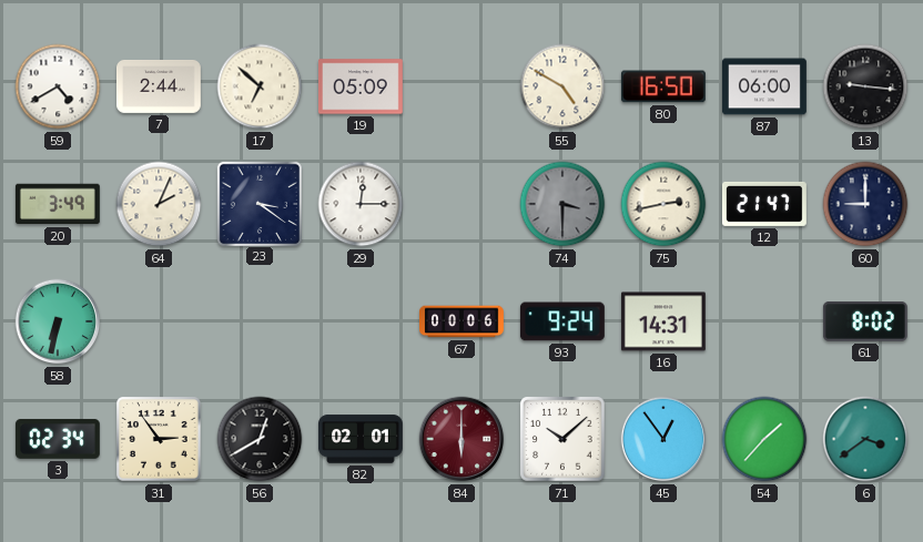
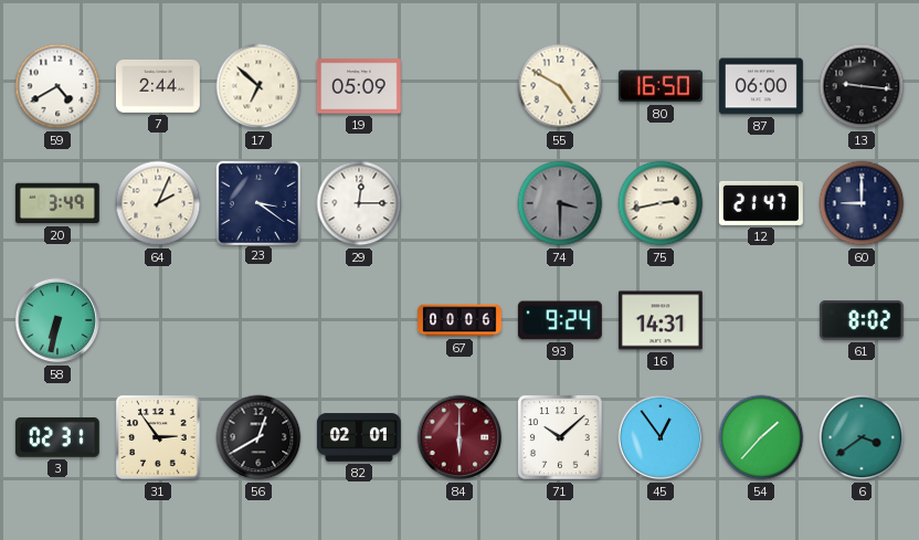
3: 02:34 -> 02:31 (57, 437)
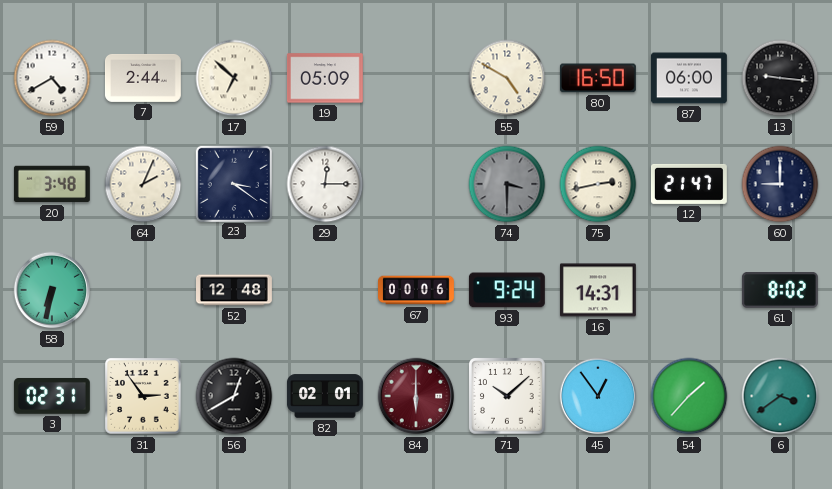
20: 3:49 -> 3:48 (52, 184)
52: none -> 12:48 (235, 290)
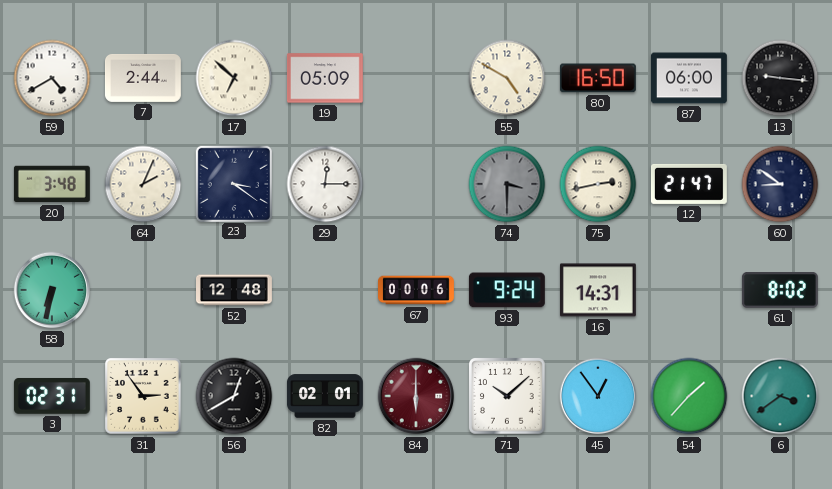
60: 9:00 -> 8:51 (780, 184)
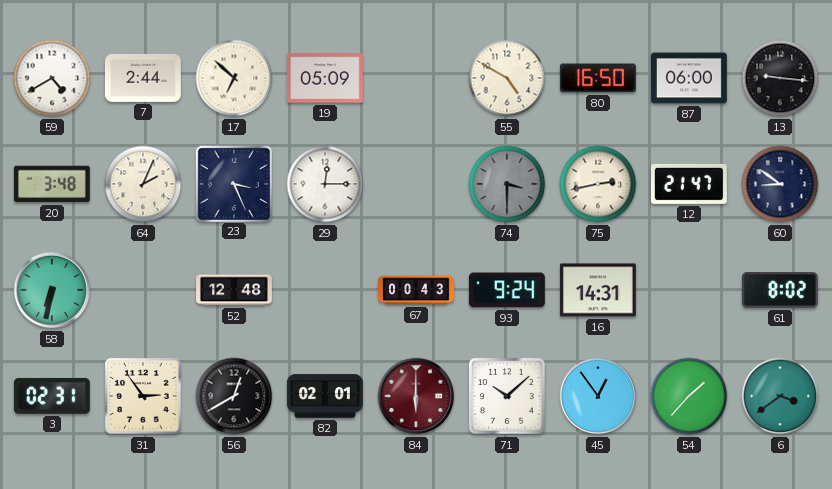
23: 3:21 -> 3:26 (233, 183)
67: 00:06 -> 00:43 (417, 290)
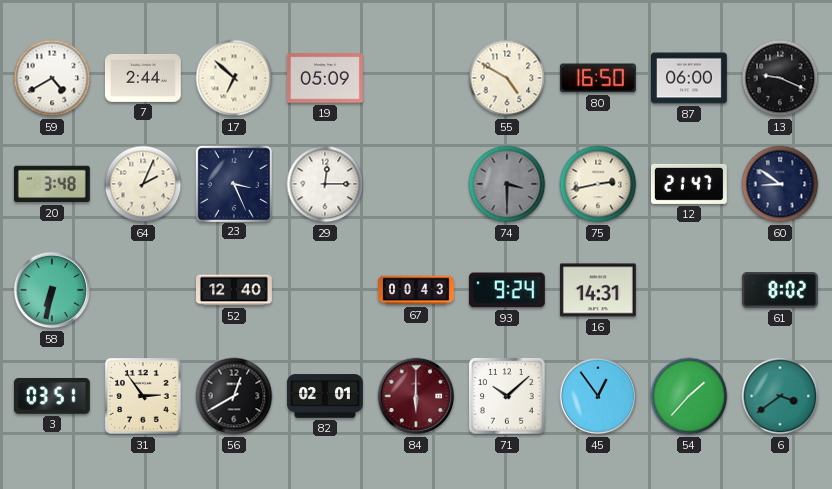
13: 9:16 -> 9:19 (780, 78)
52: 12:48 -> 12:40 (235, 290)
3: 02:31 -> 03:51 (52, 396)
